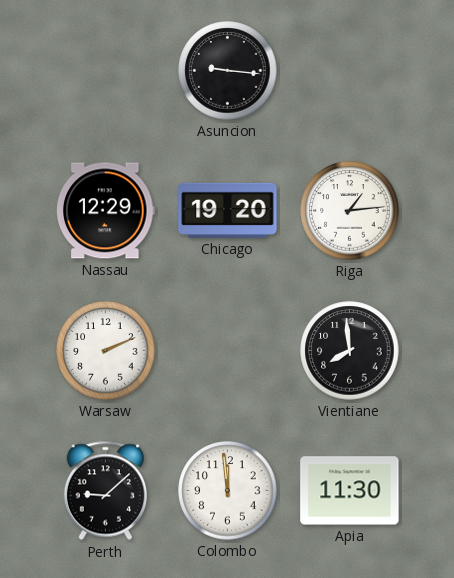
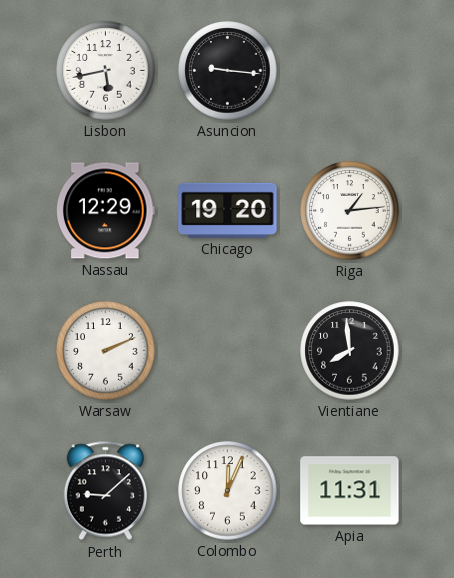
Lisbon: none -> 5:43 (106, 71)
Colombo: 11:59 -> 12:04 (228, 491)
Apia: 11:30 -> 11:31 (350, 491)
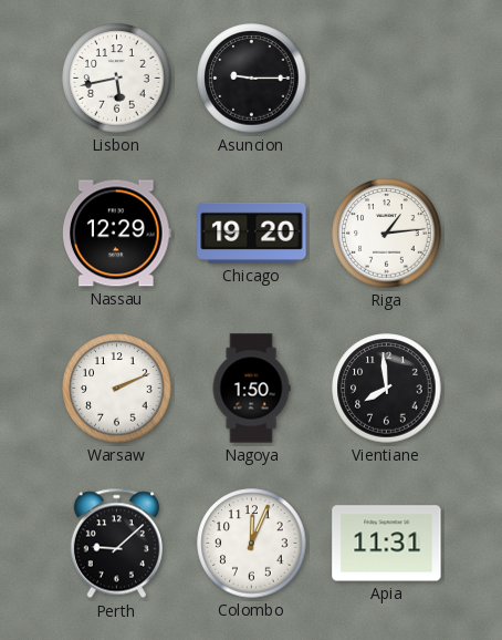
Asuncion: 9:16 -> 9:15 (252, 79)
Nagoya: none -> 1:50 (251, 389)
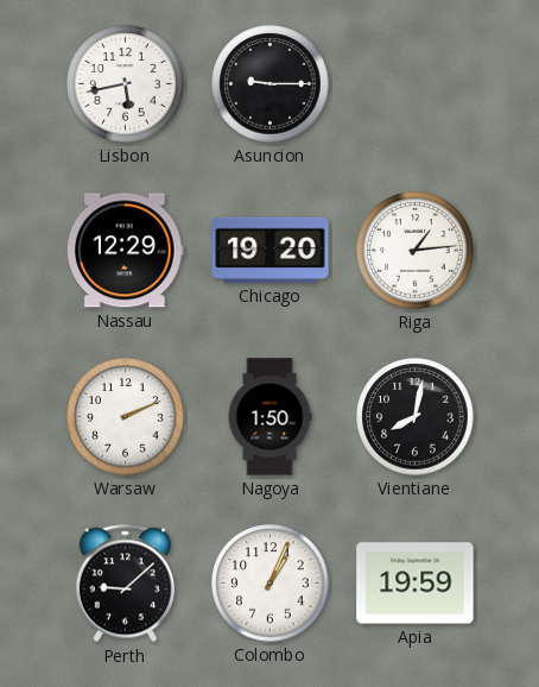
Vientiane: 7:59 -> 8:02 (416, 417)
Colombo: 12:04 -> 1:04 (271, 584)
Apia: 11:31 -> 19:59 (416, 584)
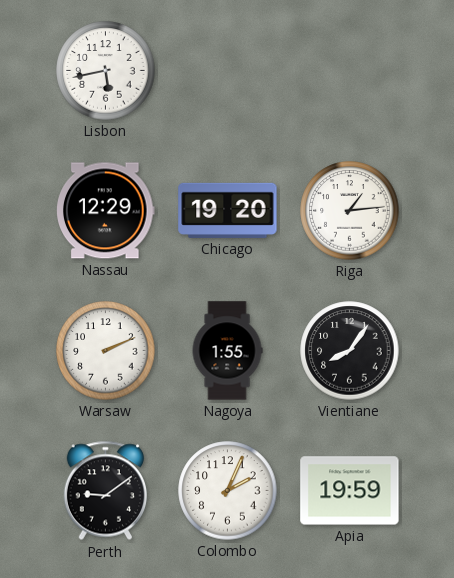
Asuncion: 9:15 -> none (271, 84)
Nagoya: 1:50 -> 1:55 (227, 351)
Vientiane: 8:02 -> 8:06 (350, 351)
Perth: 9:08 -> 9:09 (105, 491)
Colombo: 1:04 -> 2:04 (228, 491)
